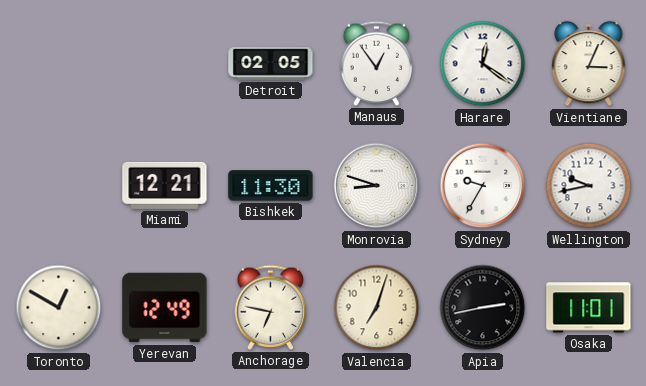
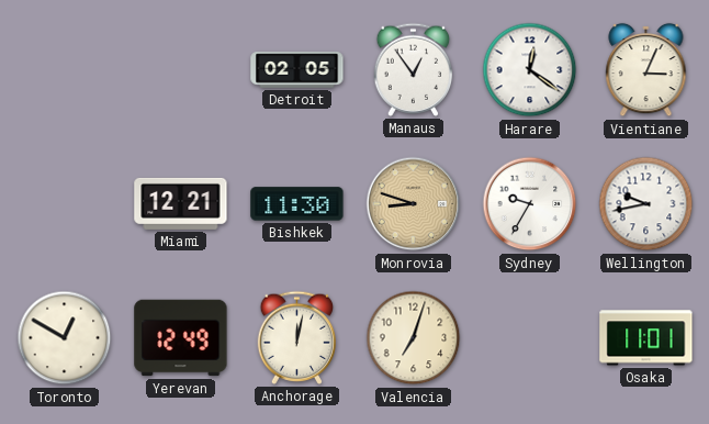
Monrovia dial: white -> champagne (414, 204)
Anchorage: 6:47 -> 12:02 (297, 337)
Apia: 2:43 -> none (483, 308)
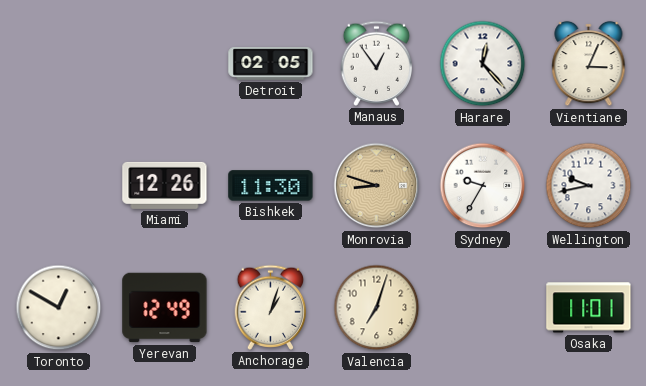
Harare: 12:21 -> 12:23 (483, 64)
Miami: 12:21 -> 12:26 (165, 185)
Anchorage: 12:02 -> 1:03 (271, 307)
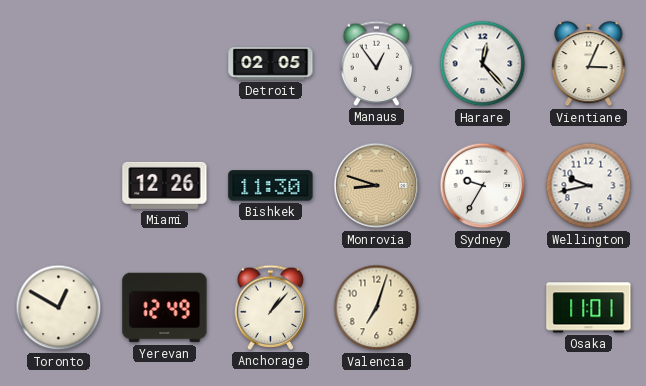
Anchorage: 1:03 -> 1:07 (271, 307)
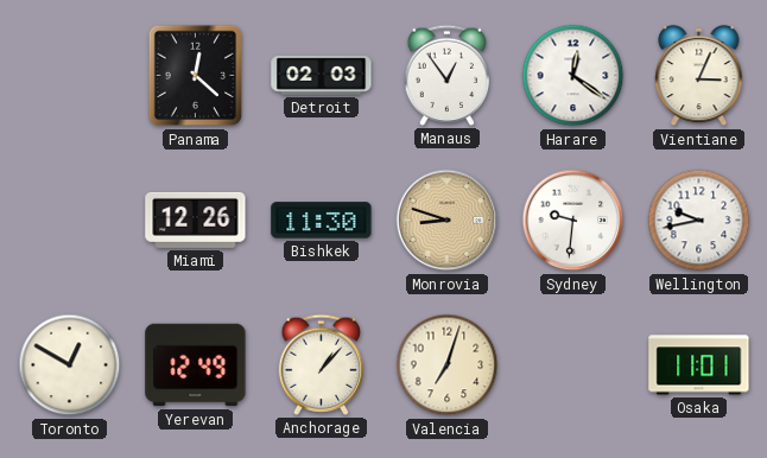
Panama: none -> 12:22 (196, 76)
Detroit: 02:05 -> 02:03 (322, 76)
Harare: 12:23 -> 12:21 (573, 76)
Sydney: 9:35 -> 9:31 (573, 221)
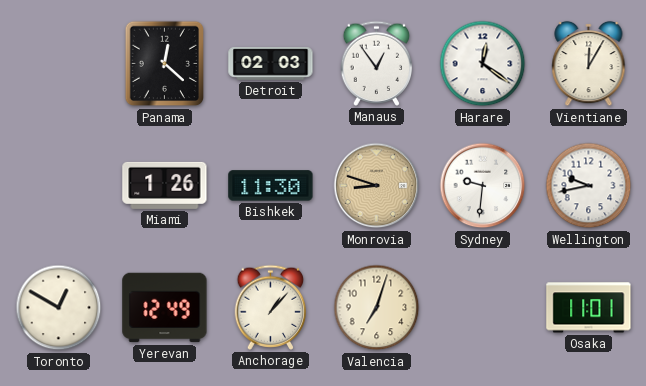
Vientiane: 3:04 -> 12:05 (589, 64)
Miami: 12:26 -> 1:26 (165, 185)
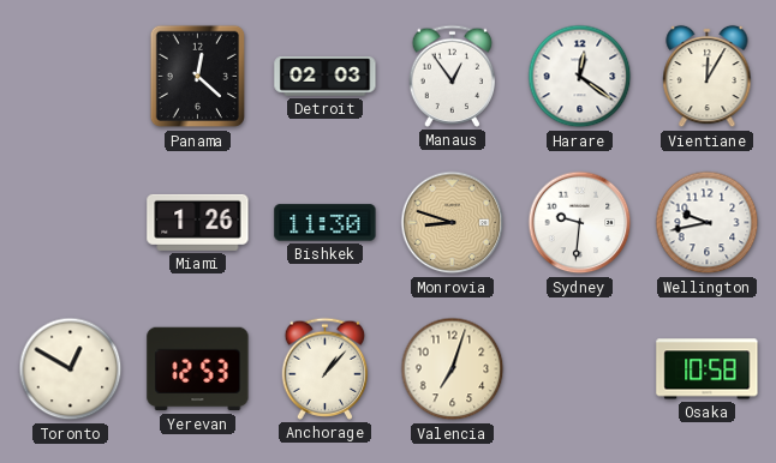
Yerevan: 12:49 -> 12:53 (198, 369)
Osaka: 11:01 -> 10:58 (708, 369)
